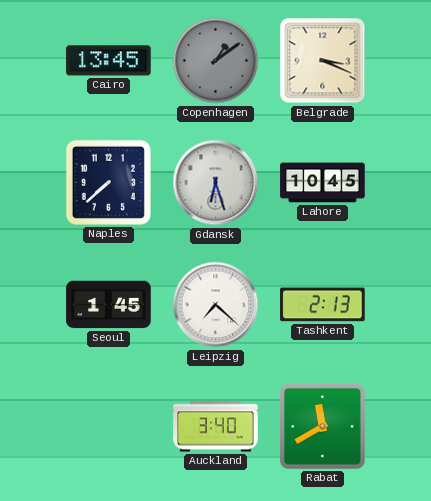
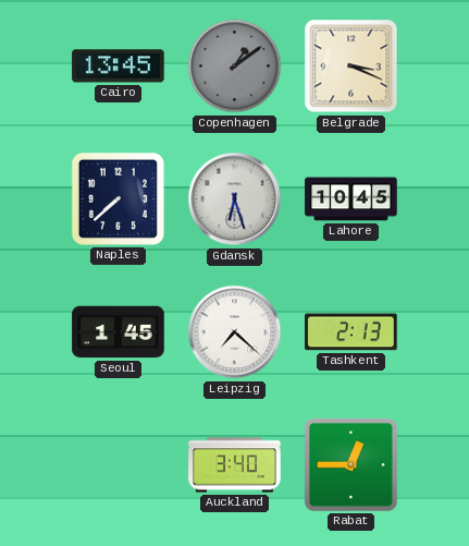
Rabat: 11:40 -> 12:45 (350, 464)
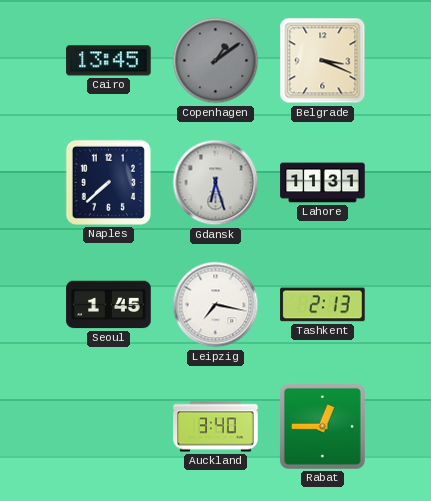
Lahore: 10:45 -> 11:31 (323, 183)
Leipzig: 7:22 -> 7:17 (216, 305)
